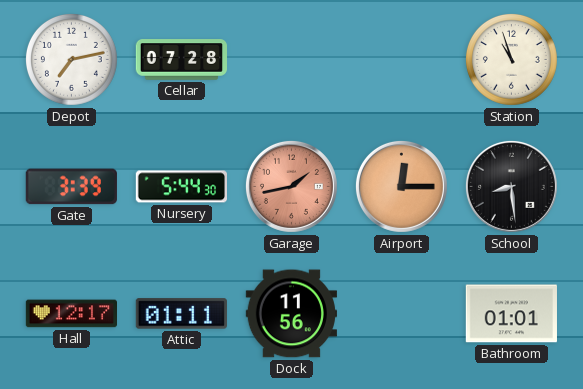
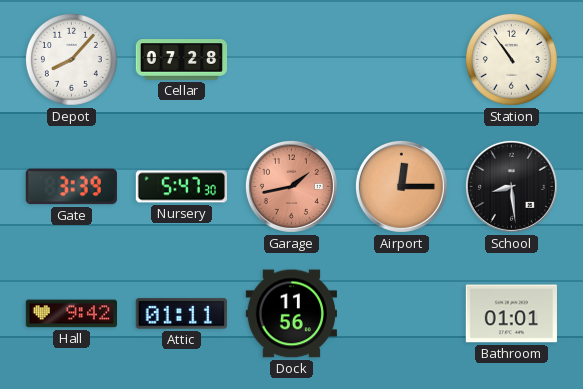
Depot: 7:13 -> 8:07 (71, 59)
Station: 10:57 -> 10:54 (511, 59)
Nursery: 5:44 -> 5:47 (181, 187)
Hall: 12:17 -> 9:42 (71, 314)
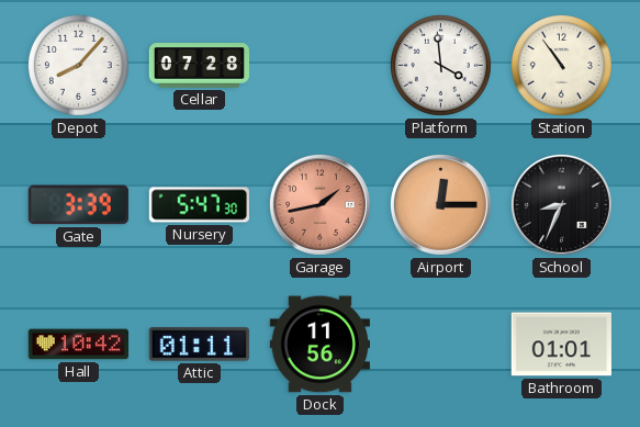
Platform: none -> 3:59 (440, 65)
School: 8:29 -> 8:34 (561, 204)
Hall: 9:42 -> 10:42 (78, 345)
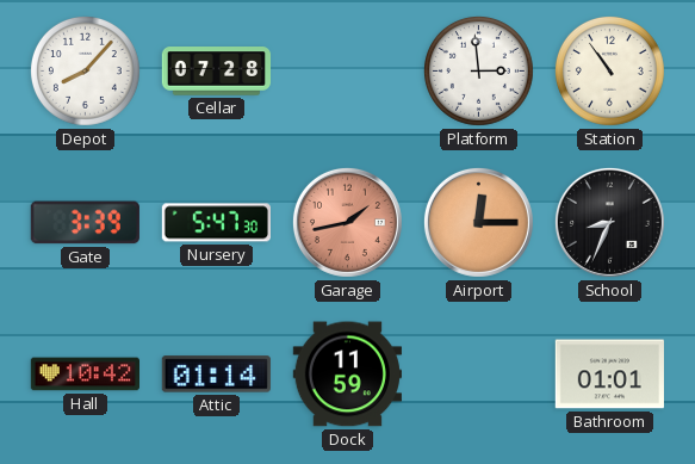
Platform: 3:59 -> 2:59 (478, 70)
Attic: 01:11 -> 01:14 (216, 375)
Dock: 11:56 -> 11:59 (347, 375)
